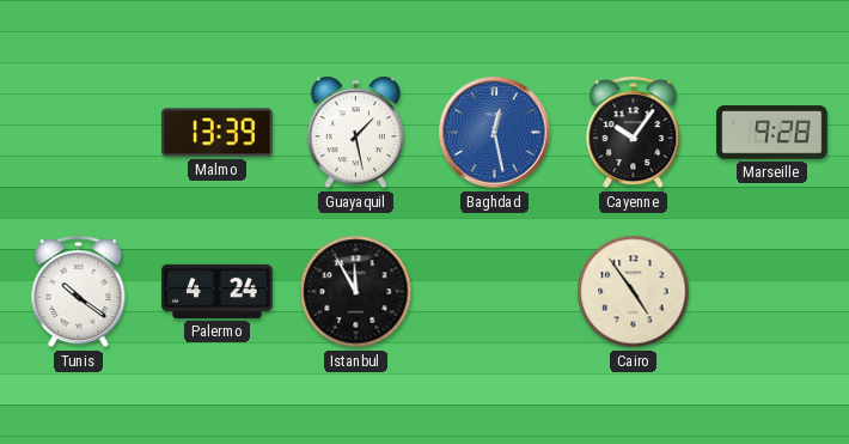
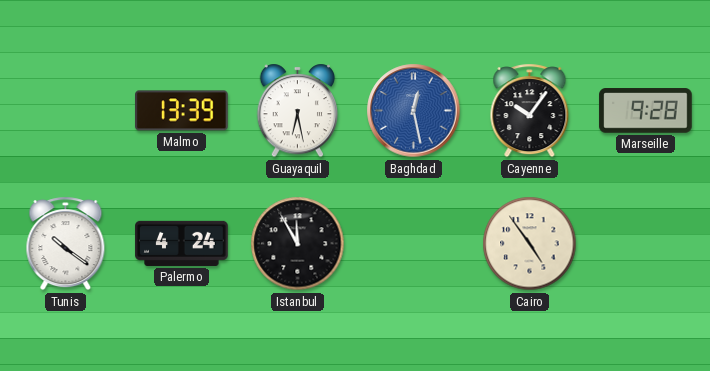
Guayaquil: 1:28 -> 6:28 (297, 111)
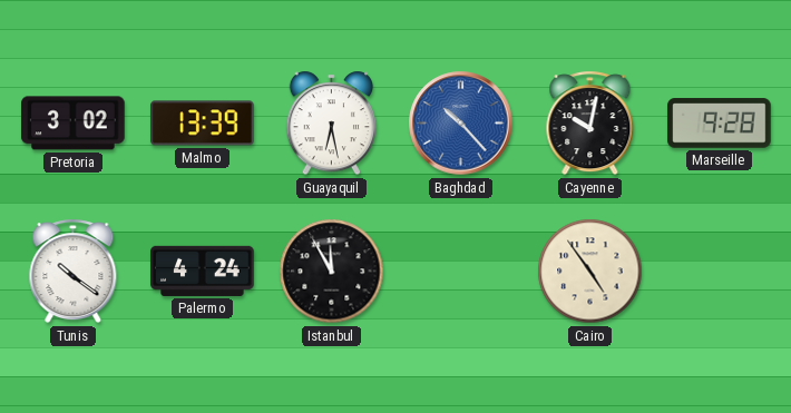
Pretoria: none -> 3:02 (74, 124)
Baghdad: 12:28 -> 10:23 (461, 124)
Cayenne: 10:06 -> 10:02 (590, 124)
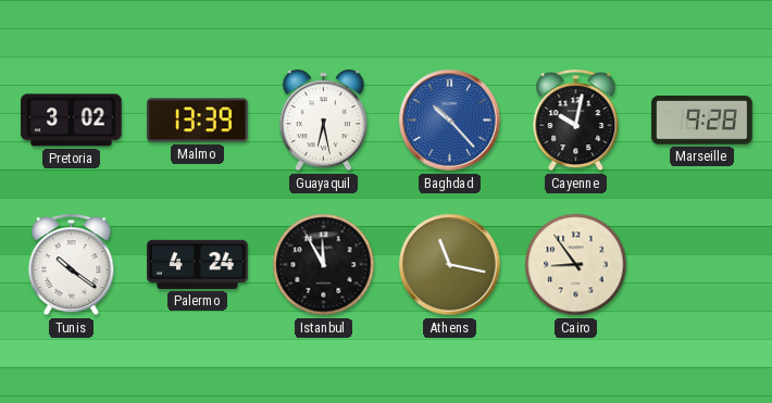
Athens: none -> 11:17 (450, 265)
Cairo: 4:54 -> 8:54 (576, 265)
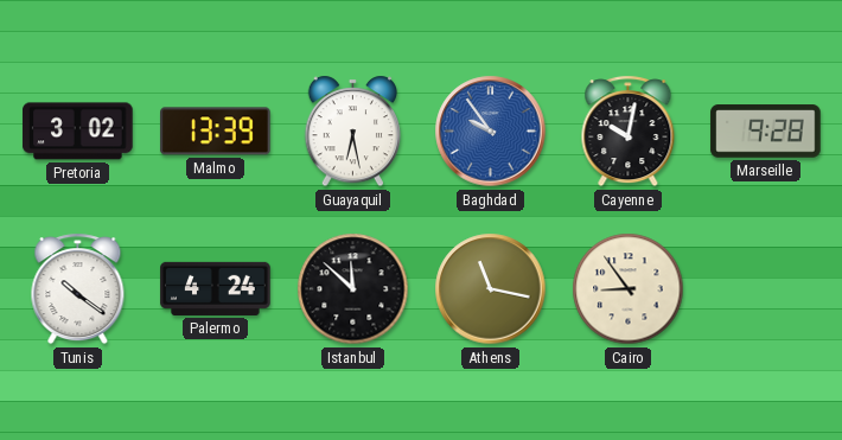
Baghdad: 10:23 -> 9:54 (491, 132)
Istanbul: 11:55 -> 11:52 (353, 289)
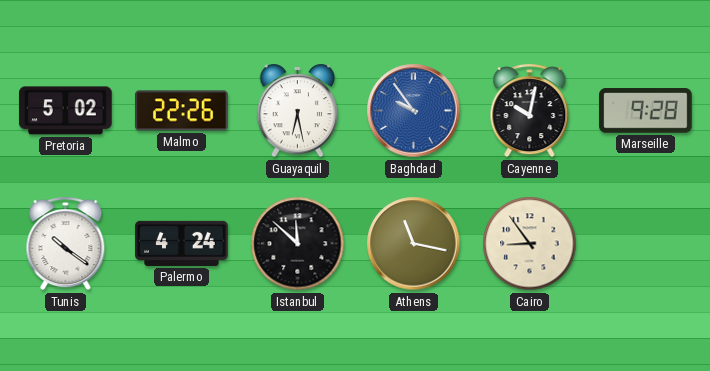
Pretoria: 3:02 -> 5:02 (66, 111)
Malmo: 13:39 -> 22:26 (182, 111)
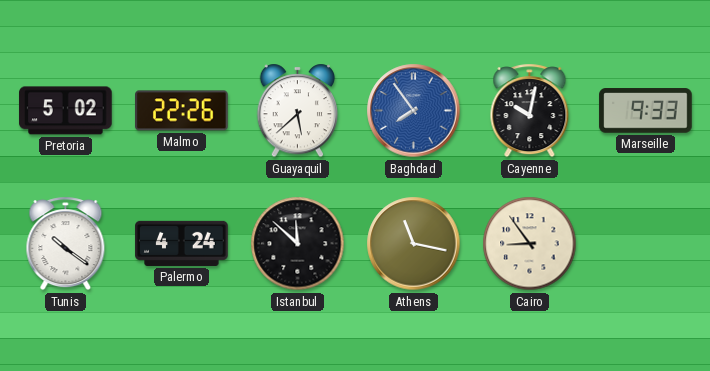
Guayaquil: 6:28 -> 5:38 (297, 111)
Baghdad: 9:54 -> 7:54 (414, 111)
Marseille: 9:28 -> 9:33 (646, 111)
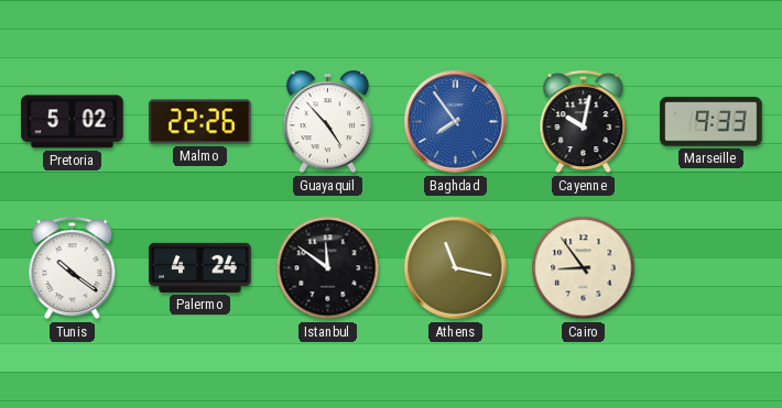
Guayaquil: 5:38 -> 4:53 (327, 122)
Istanbul: 11:52 -> 11:51 (328, 268)
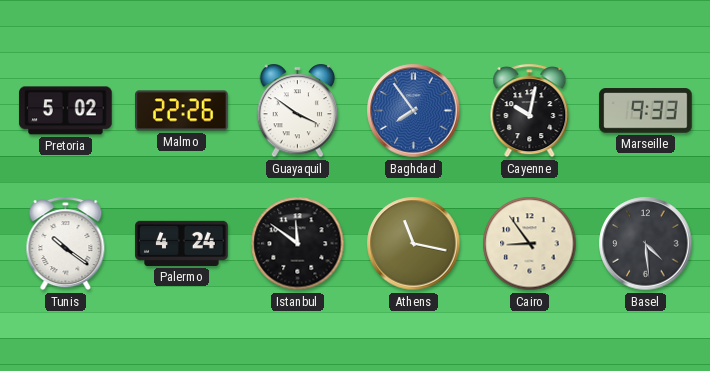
Guayaquil: 4:53 -> 3:51 (297, 111)
Basel: none -> 4:29 (646, 244)
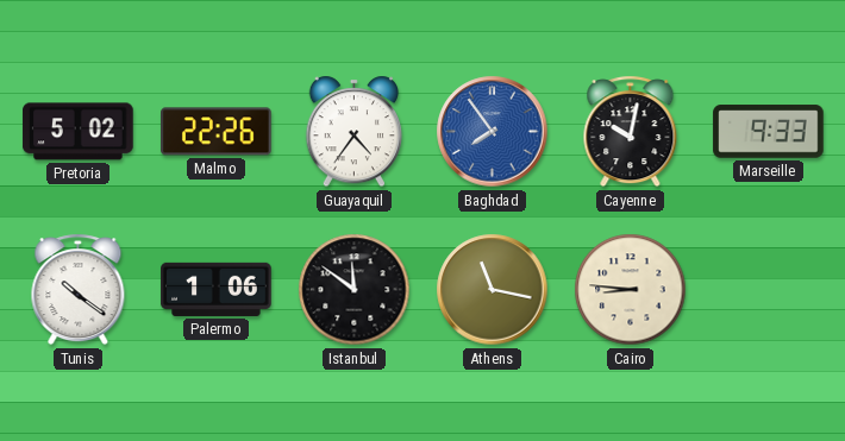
Guayaquil: 3:51 -> 4:36 (353, 132)
Palermo: 4:24 -> 1:06 (217, 289)
Cairo: 8:54 -> 8:46 (631, 290)
Basel: 4:29 -> none (646, 244)
